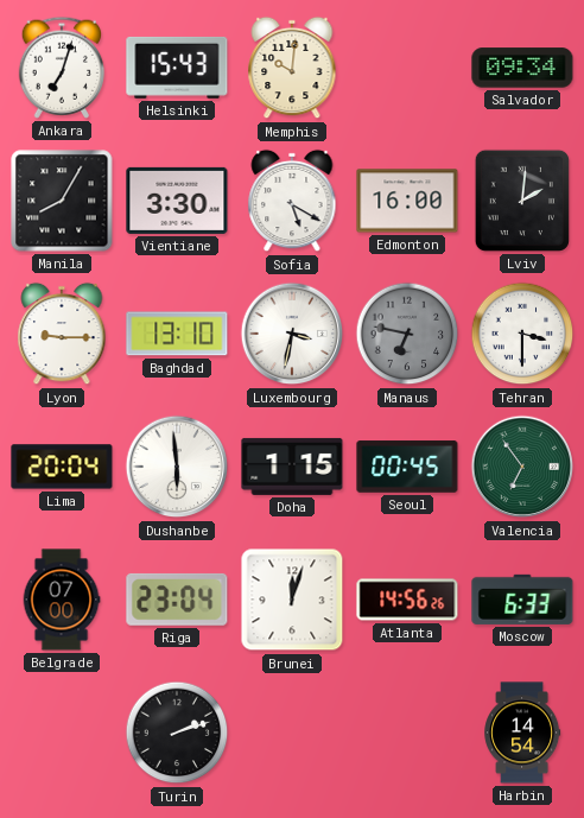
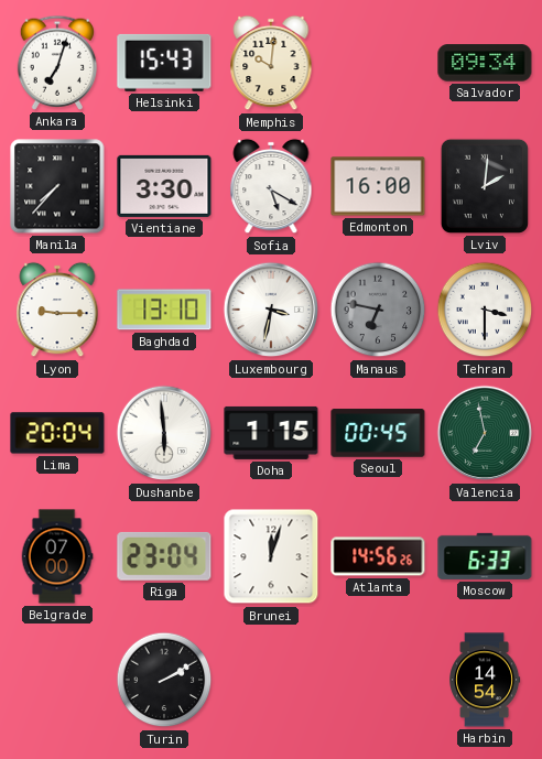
Manila: 8:05 -> 7:37 (57, 186)
Valencia: 6:54 -> 6:58 (485, 433)
Turin: 2:12 -> 2:10 (164, 680)
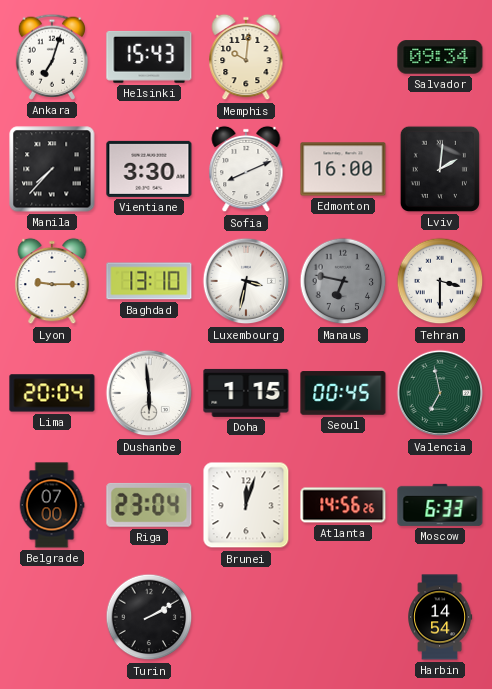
Sofia: 5:20 -> 8:11 (246, 169)
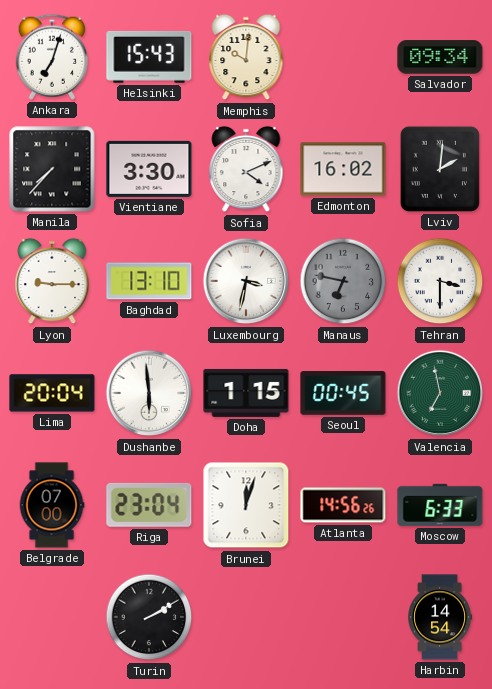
Sofia: 8:11 -> 4:11 (246, 169)
Edmonton: 16:00 -> 16:02 (343, 169)
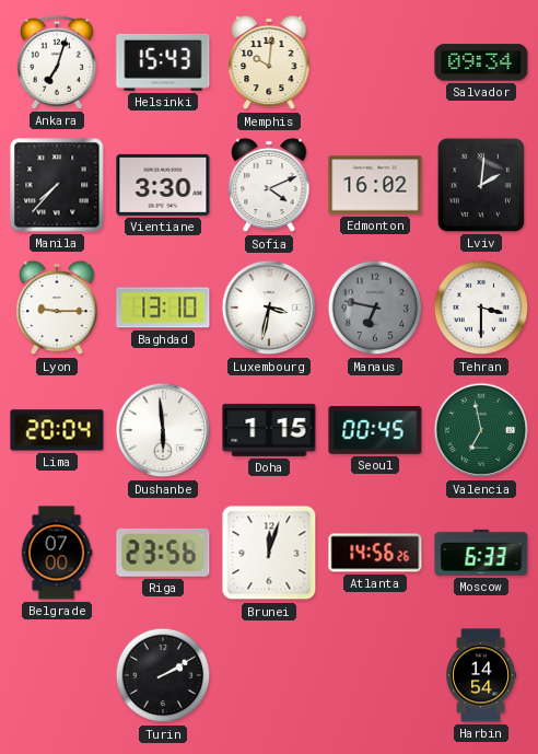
Riga: 23:04 -> 23:56 (163, 553)
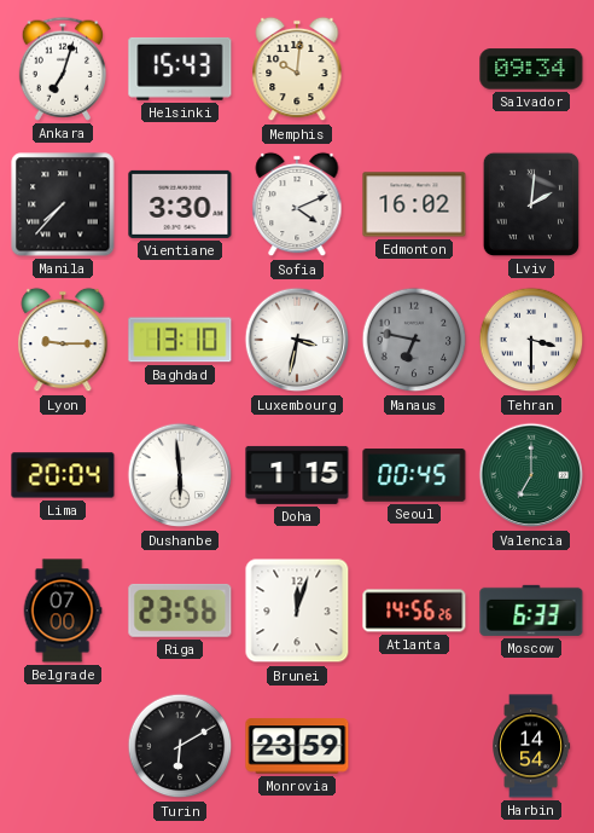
Valencia: 6:58 -> 7:00 (531, 475)
Turin: 2:10 -> 6:10 (180, 746)
Monrovia: none -> 23:59 (297, 746)
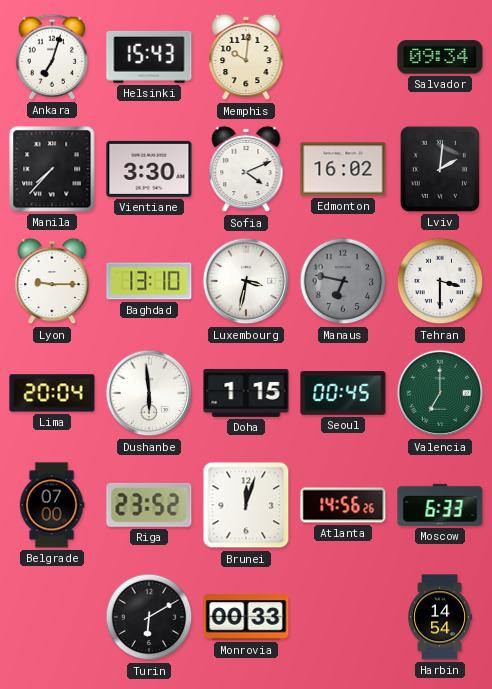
Riga: 23:56 -> 23:52 (149, 505)
Monrovia: 23:59 -> 00:33 (246, 617)
